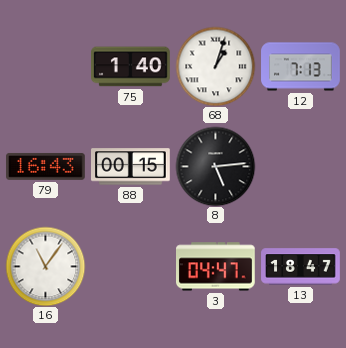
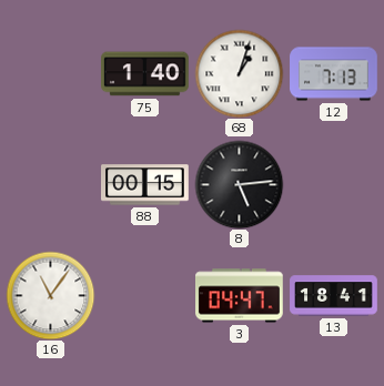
79: 16:43 -> none (46, 166)
13: 18:47 -> 18:41 (334, 296)
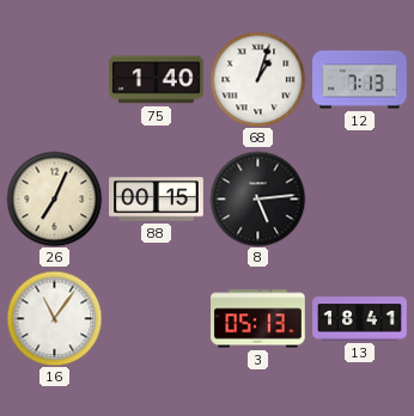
26: none -> 7:04 (54, 198)
3: 04:47 -> 05:13 (258, 319)
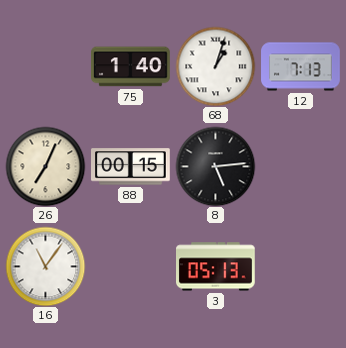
13: 18:41 -> none (360, 319)
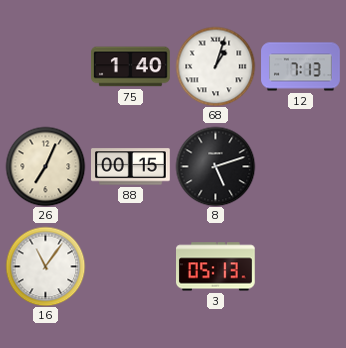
8: 5:14 -> 5:12 (215, 166)
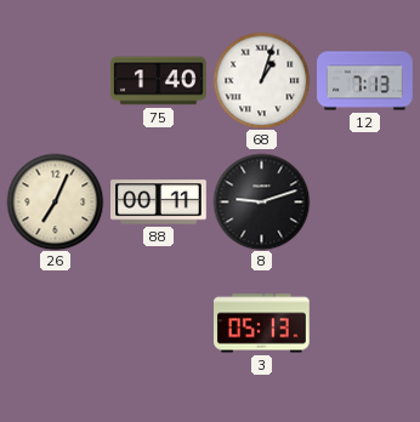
88: 00:15 -> 00:11 (159, 203)
8: 5:12 -> 9:12 (261, 201)
16: 11:06 -> none (45, 266)
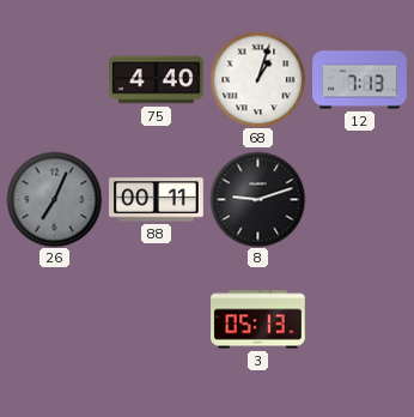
75: 1:40 -> 4:40 (157, 80)
26 dial: cream -> grey (54, 199)
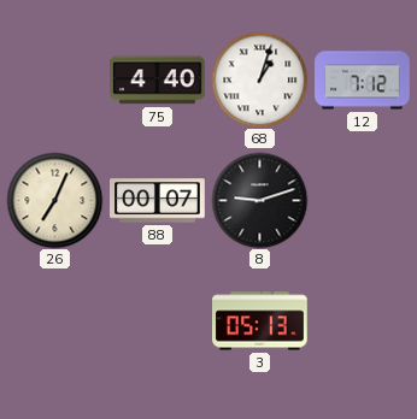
12: 7:13 -> 7:12 (363, 81)
26 dial: grey -> cream (54, 200)
88: 00:11 -> 00:07 (158, 201)
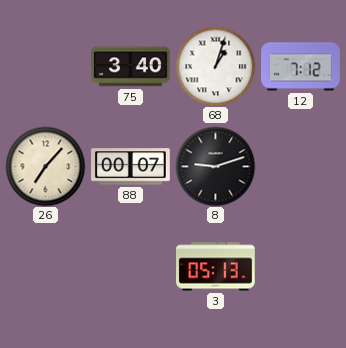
75: 4:40 -> 3:40 (131, 67)
26: 7:04 -> 7:07 (45, 166)
